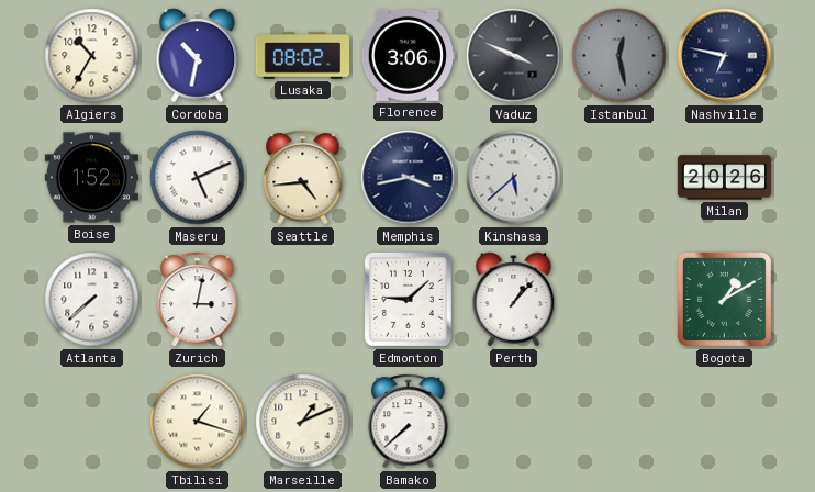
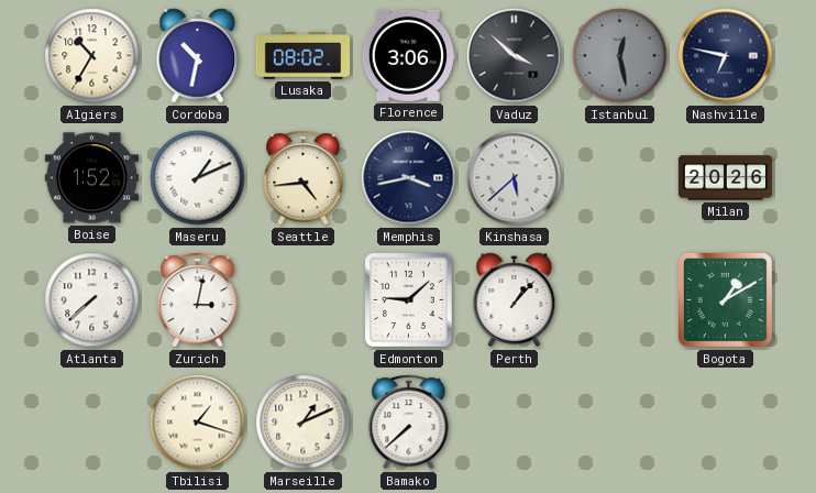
Vaduz: 3:49 -> 3:52 (515, 56)
Maseru: 5:11 -> 1:11 (198, 178)
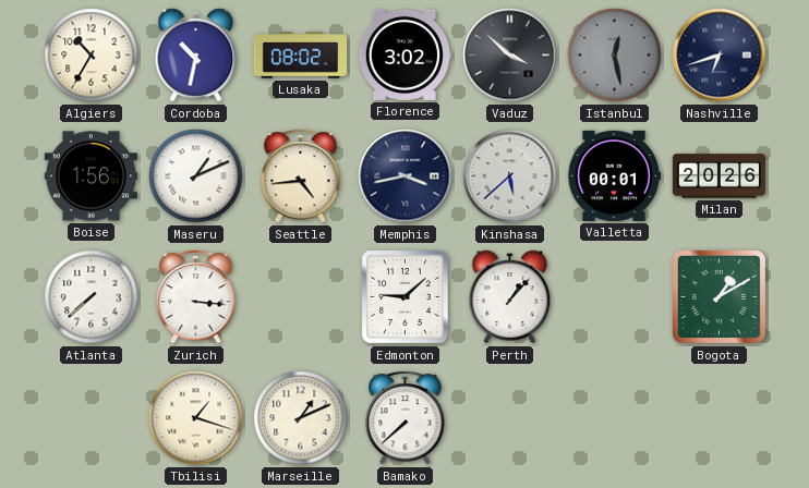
Florence: 3:06 -> 3:02 (404, 54)
Nashville: 6:47 -> 6:42 (720, 56)
Boise: 1:52 -> 1:56 (90, 176)
Valletta: none -> 00:01 (613, 175)
Zurich: 3:02 -> 3:16 (196, 297)
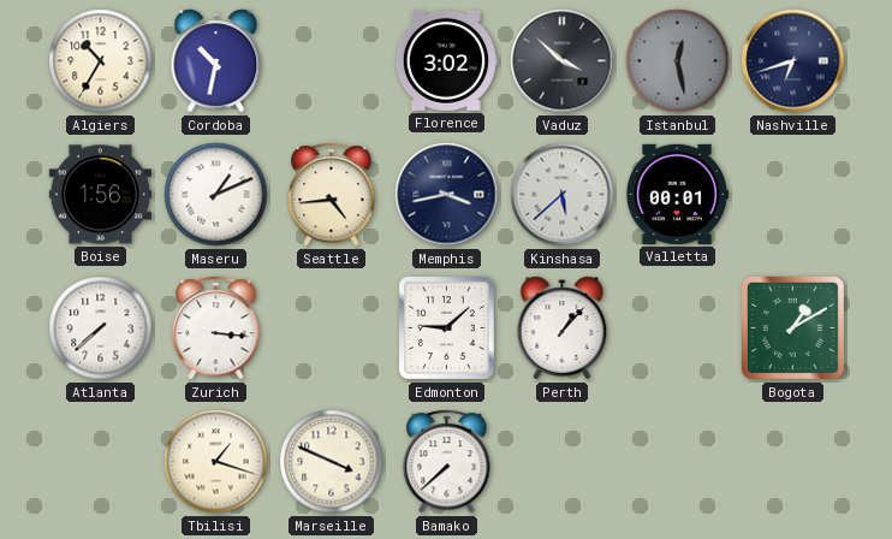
Lusaka: 08:02 -> none (301, 56)
Milan: 20:26 -> none (719, 176)
Marseille: 1:11 -> 3:49 (332, 462)
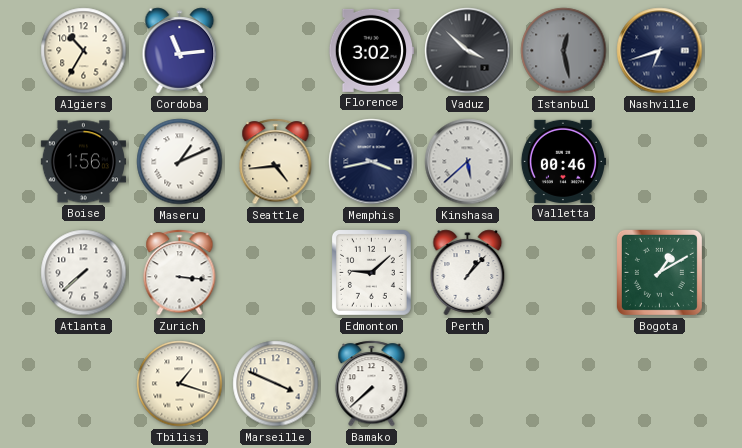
Cordoba: 10:32 -> 11:14 (180, 51)
Valletta: 00:01 -> 00:46 (562, 161)
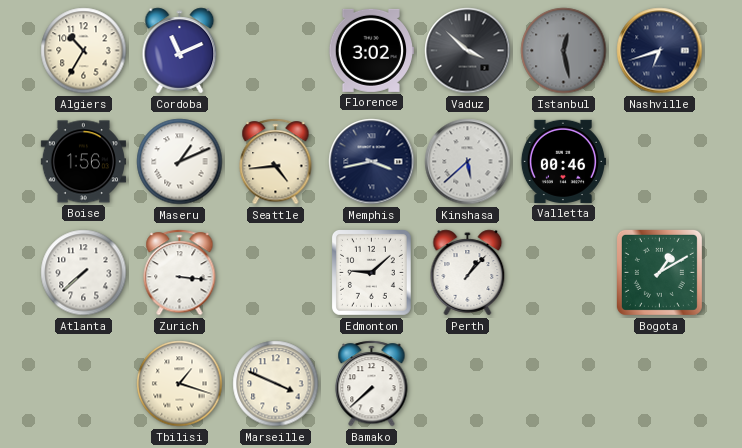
Cordoba: 11:14 -> 11:11 (180, 51)
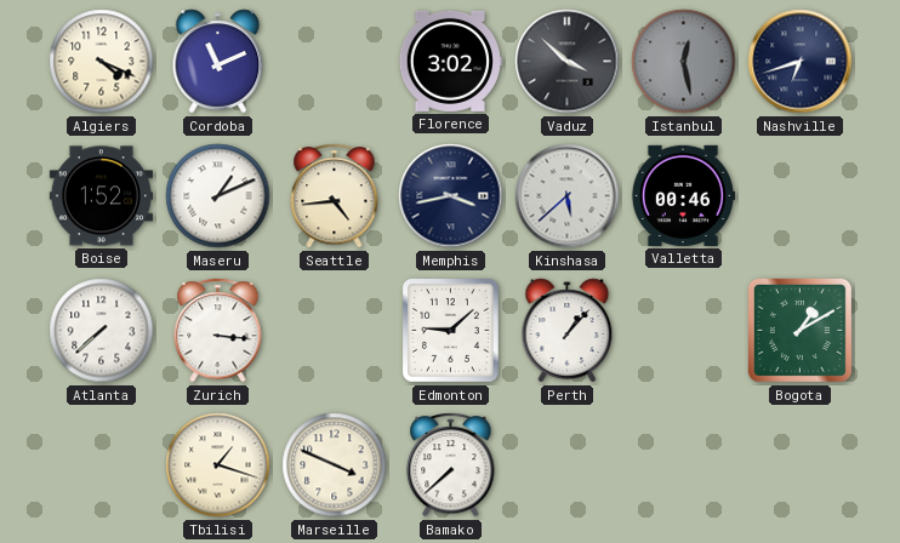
Algiers: 10:35 -> 4:19 (102, 62)
Boise: 1:56 -> 1:52 (101, 196)
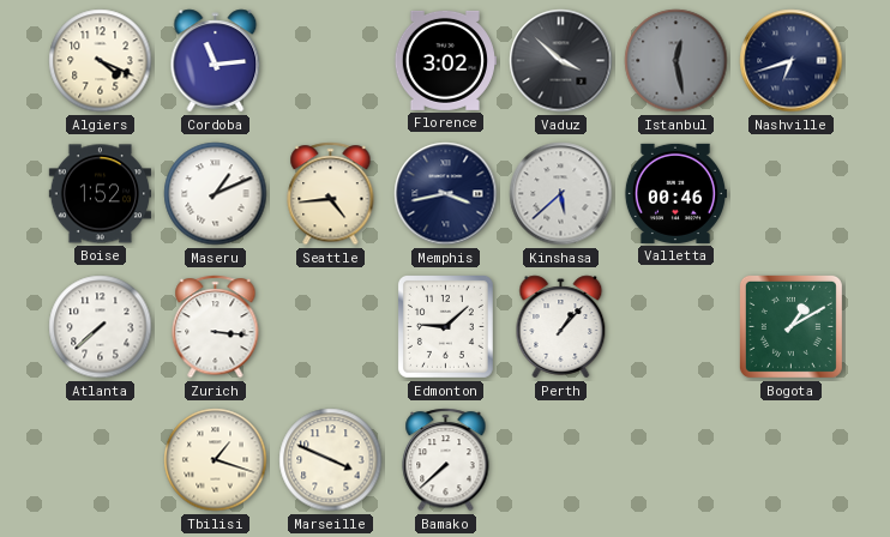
Cordoba: 11:11 -> 11:14 (216, 61)
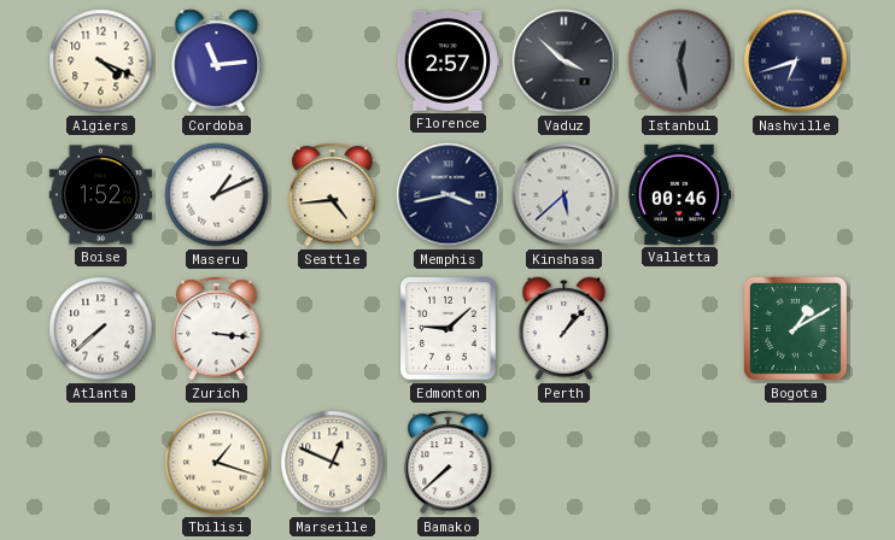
Florence: 3:02 -> 2:57 (448, 60)
Marseille: 3:49 -> 12:49 (333, 463)
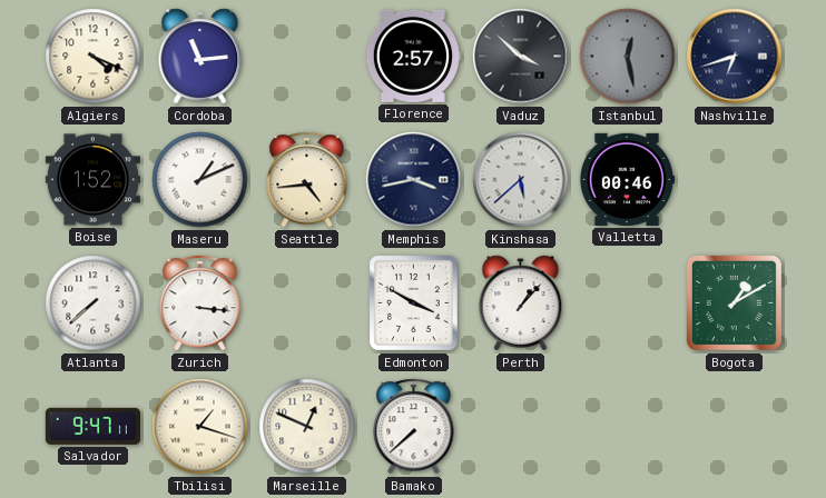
Edmonton: 9:08 -> 3:50 (413, 302)
Salvador: none -> 9:47 (92, 426)
